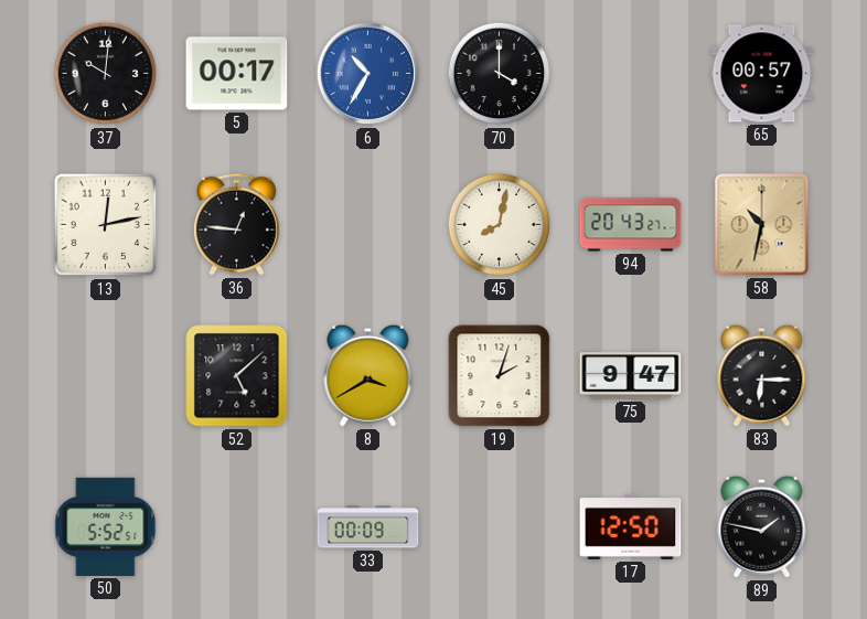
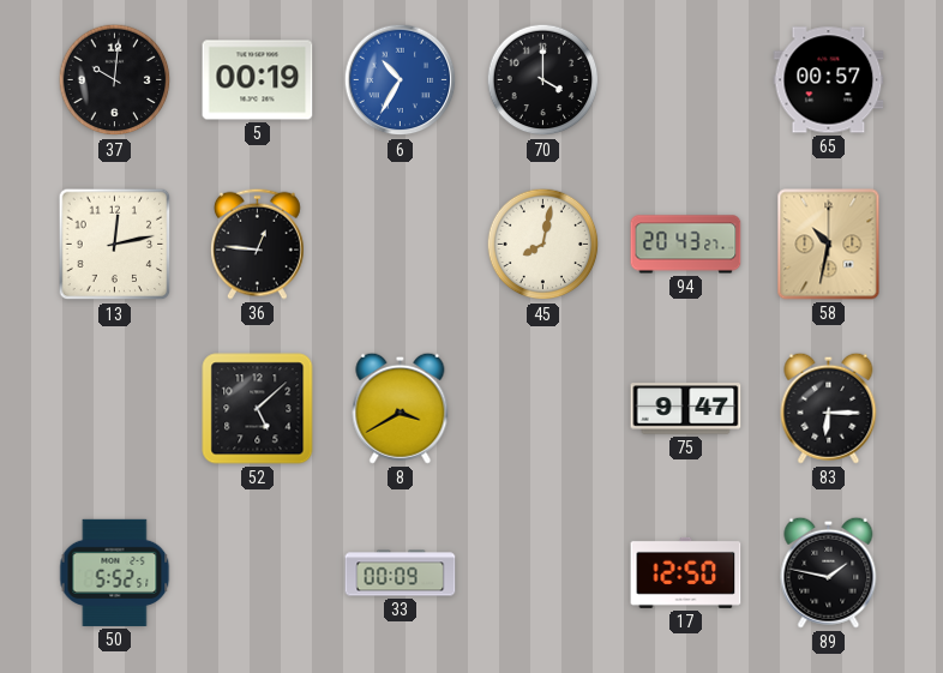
5: 00:17 -> 00:19 (258, 80)
19: 2:03 -> none (500, 376)
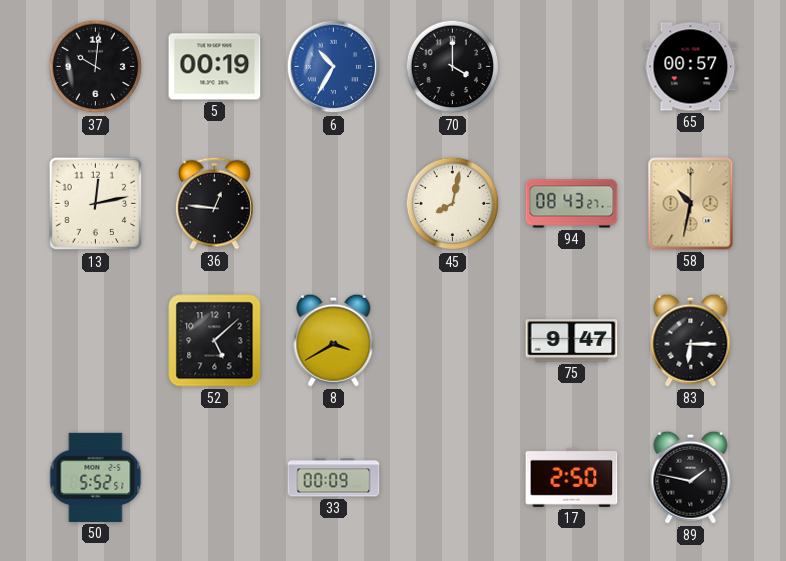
94: 20:43 -> 08:43 (572, 204)
17: 12:50 -> 2:50 (572, 477)
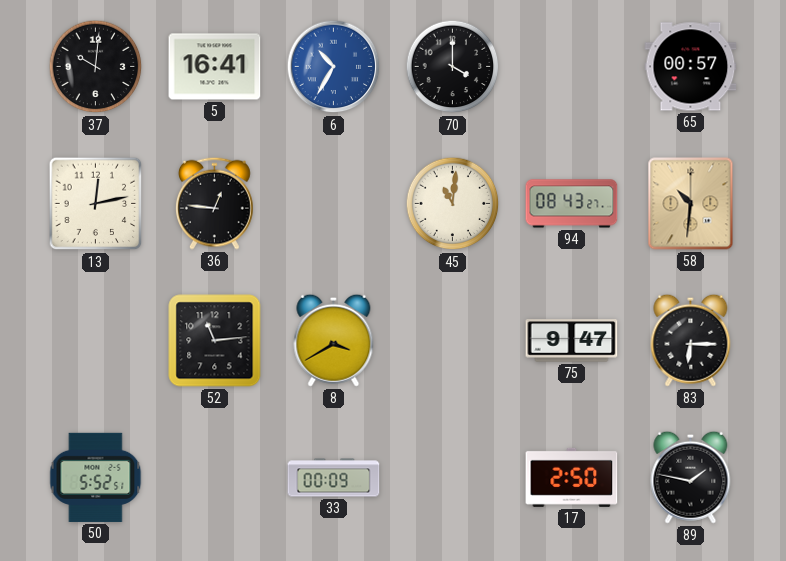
5: 00:19 -> 16:41 (215, 67)
45: 8:02 -> 11:01 (453, 204)
58: 10:32 -> 10:31 (691, 204)
52: 5:08 -> 11:14 (215, 341)
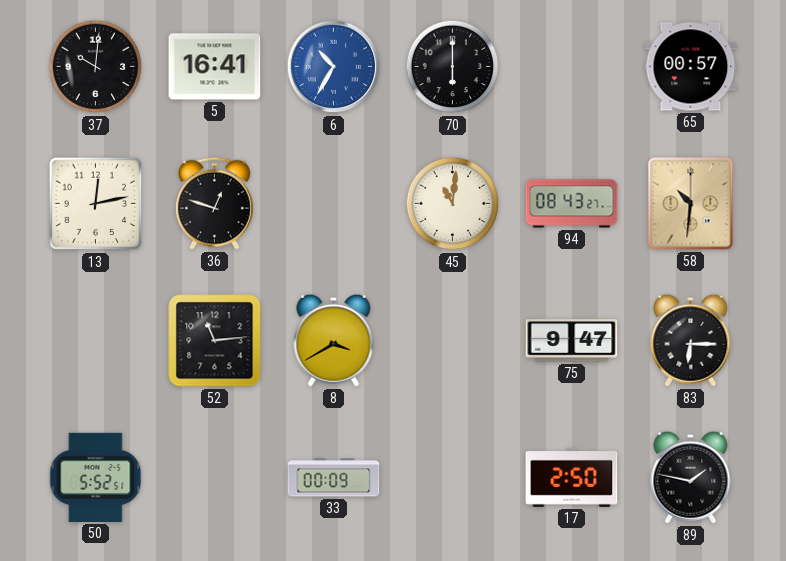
70: 4:00 -> 6:00 (453, 67)
36: 12:46 -> 12:48 (215, 203)
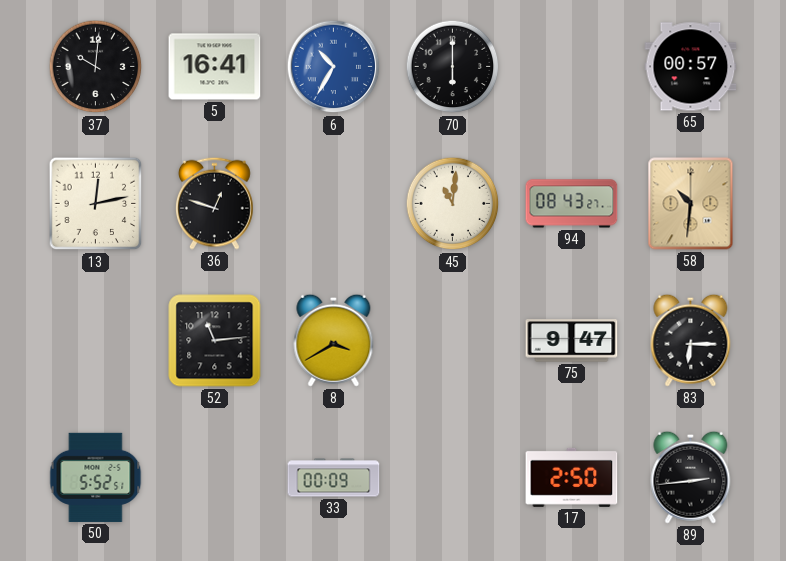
89: 1:47 -> 2:44 (691, 477)
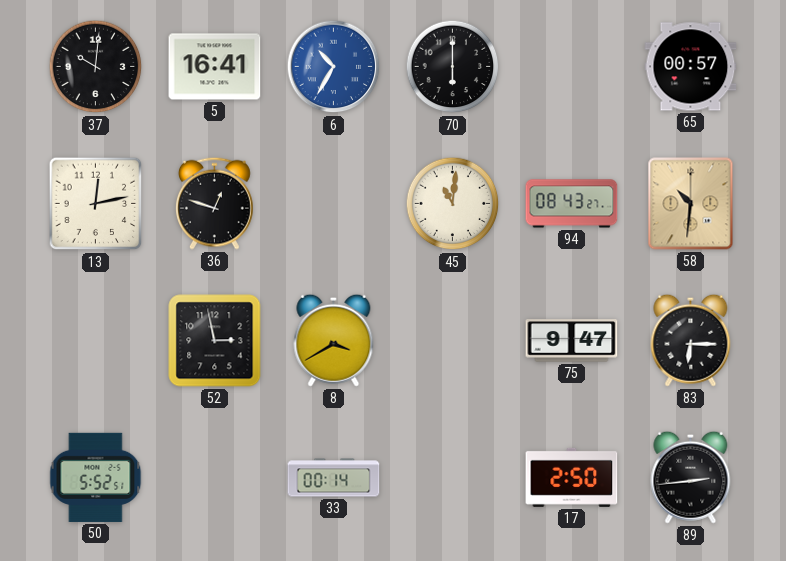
52: 11:14 -> 2:58 (215, 341)
33: 00:09 -> 00:14 (334, 478)
